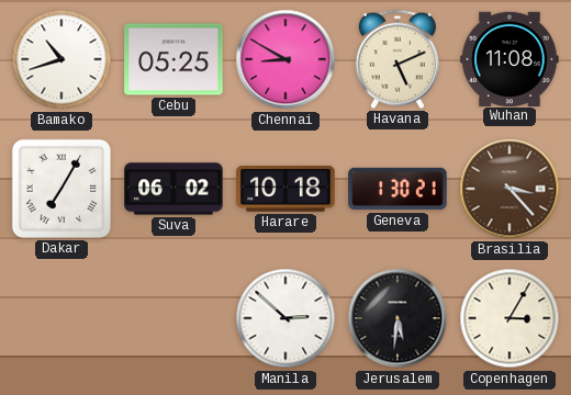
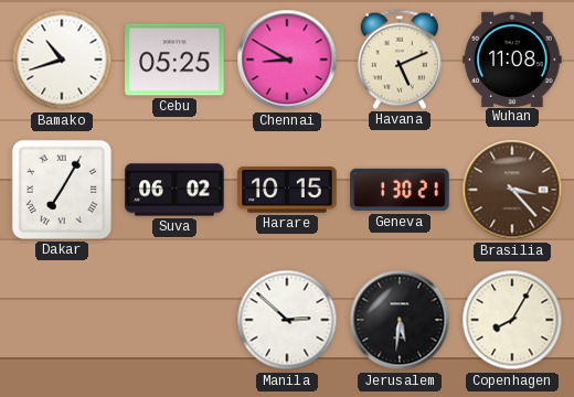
Harare: 10:18 -> 10:15 (287, 191)
Copenhagen: 3:05 -> 8:05 (512, 320)
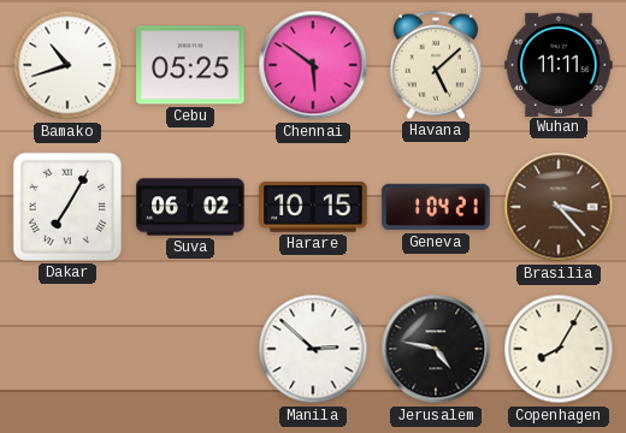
Chennai: 8:50 -> 5:51 (313, 65)
Havana: 5:11 -> 5:08 (436, 65)
Wuhan: 11:08 -> 11:11 (559, 64)
Geneva: 1:30 -> 1:04 (436, 207)
Jerusalem: 5:31 -> 4:47 (436, 349)
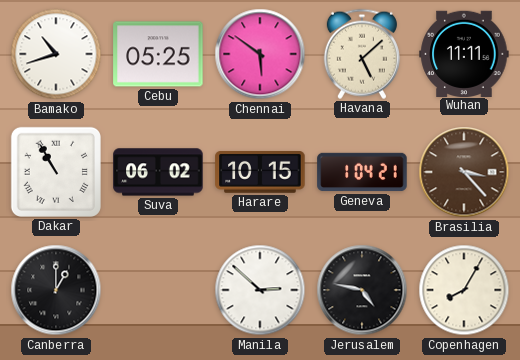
Dakar: 7:05 -> 10:55 (56, 172)
Canberra: none -> 1:00 (56, 290)
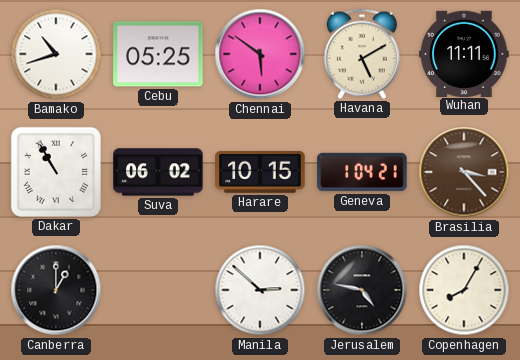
Havana: 5:08 -> 5:10 (362, 54)
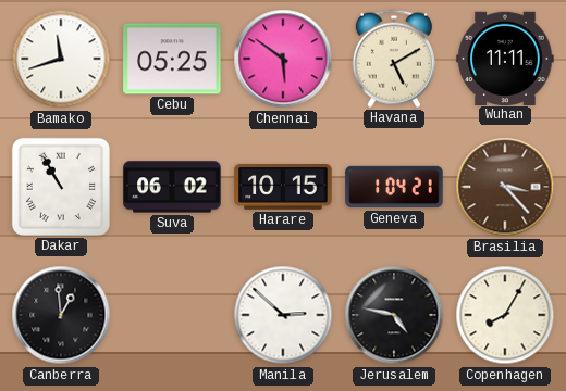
Bamako: 10:42 -> 11:42 (61, 59)
Canberra: 1:00 -> 12:59 (61, 315)
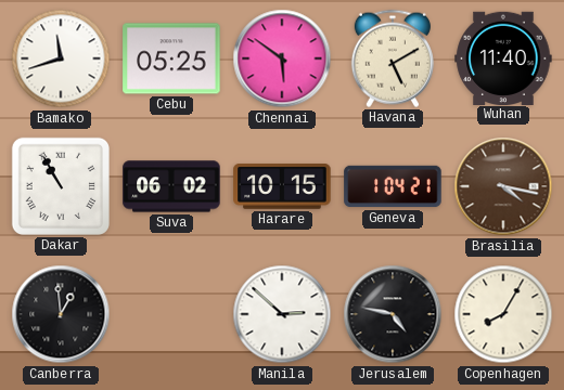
Wuhan: 11:11 -> 11:40 (503, 57)
Brasilia: 3:23 -> 4:17 (503, 186)
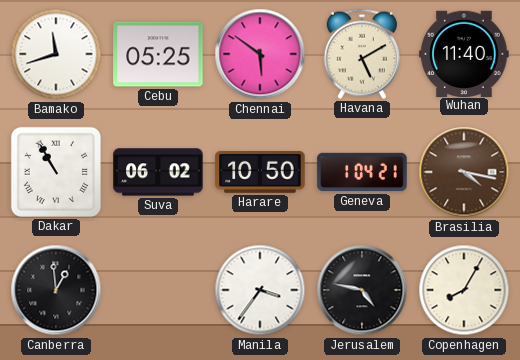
Harare: 10:15 -> 10:50 (260, 173)
Manila: 2:52 -> 3:36 (260, 290)
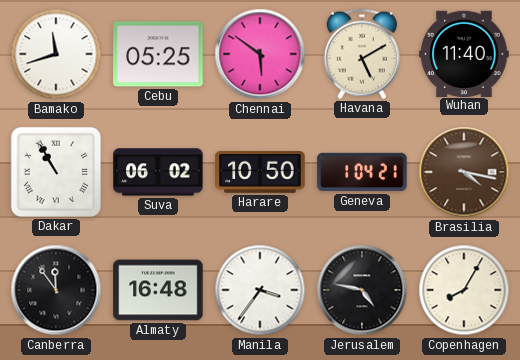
Canberra: 12:59 -> 11:54 (56, 290)
Almaty: none -> 16:48 (158, 290)
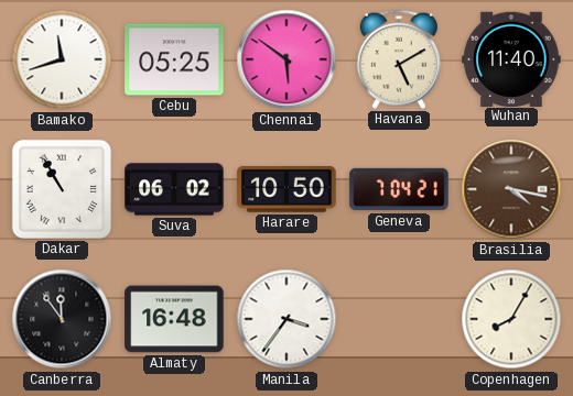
Geneva: 1:04 -> 7:04 (399, 189)
Jerusalem: 4:47 -> none (362, 290)
